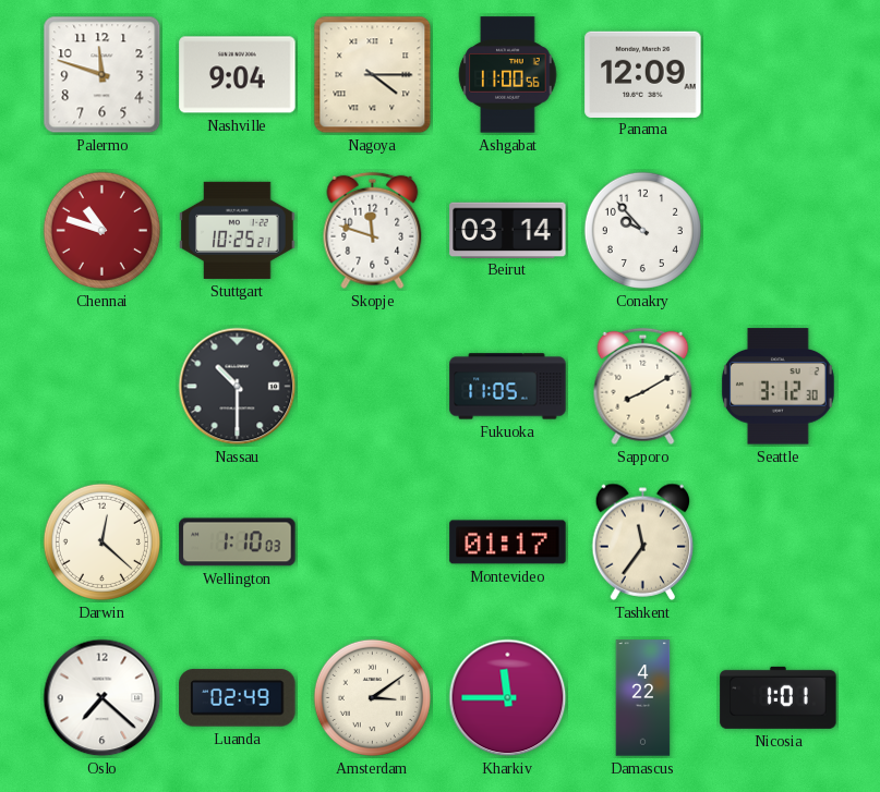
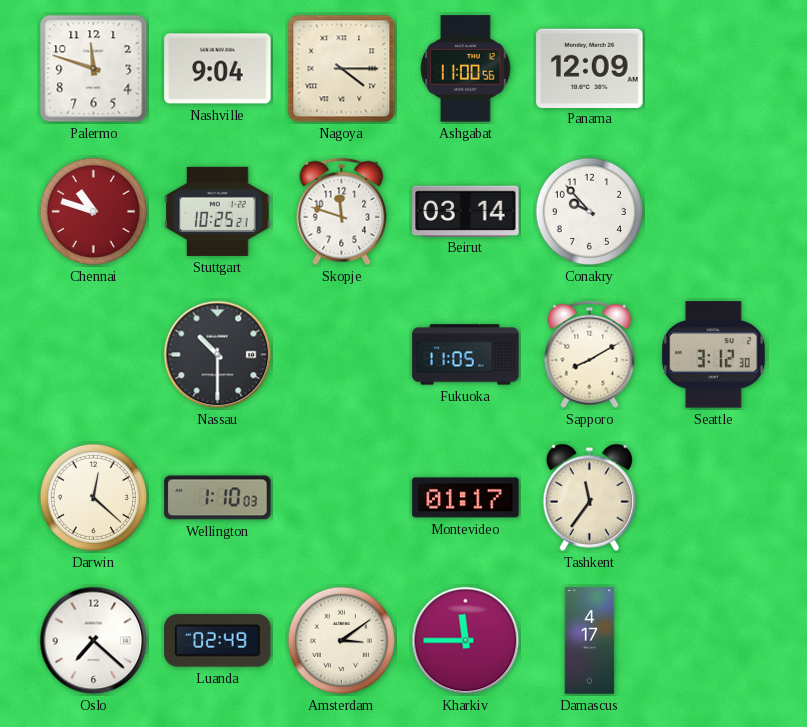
Damascus: 4:22 -> 4:17 (590, 641)
Nicosia: 1:01 -> none (779, 697)
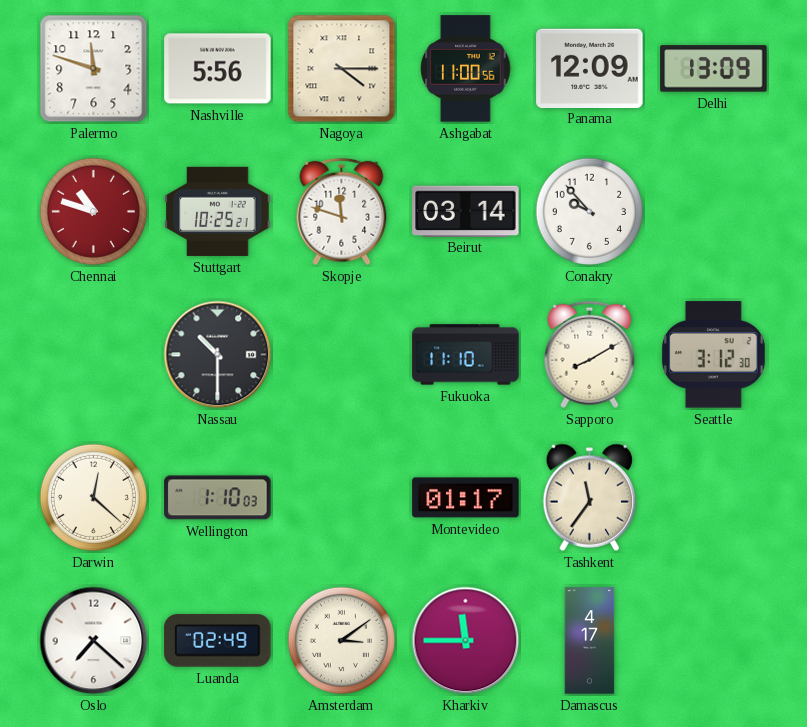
Nashville: 9:04 -> 5:56 (218, 69)
Delhi: none -> 13:09 (714, 69)
Fukuoka: 11:05 -> 11:10 (466, 355)
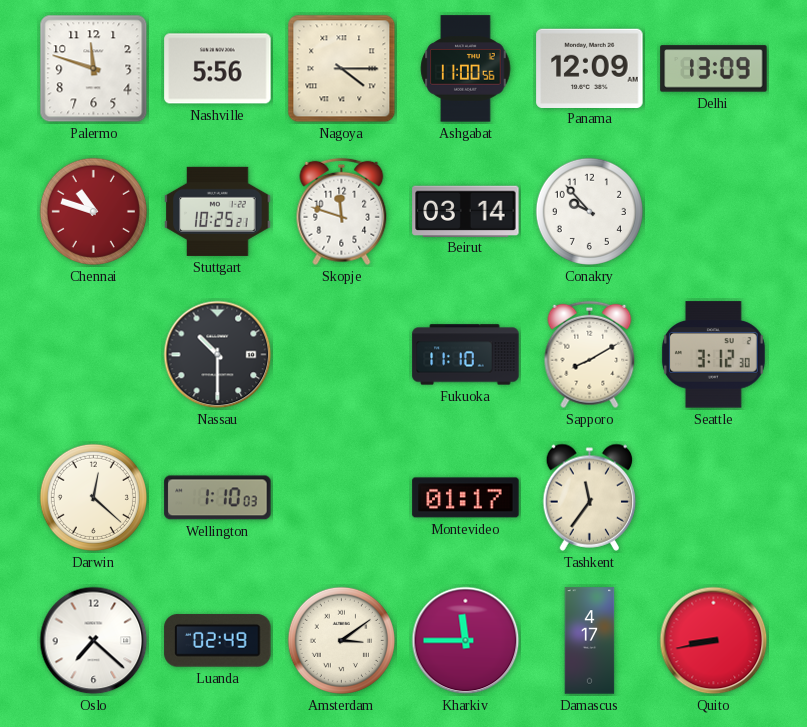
Quito: none -> 8:43 (714, 641)
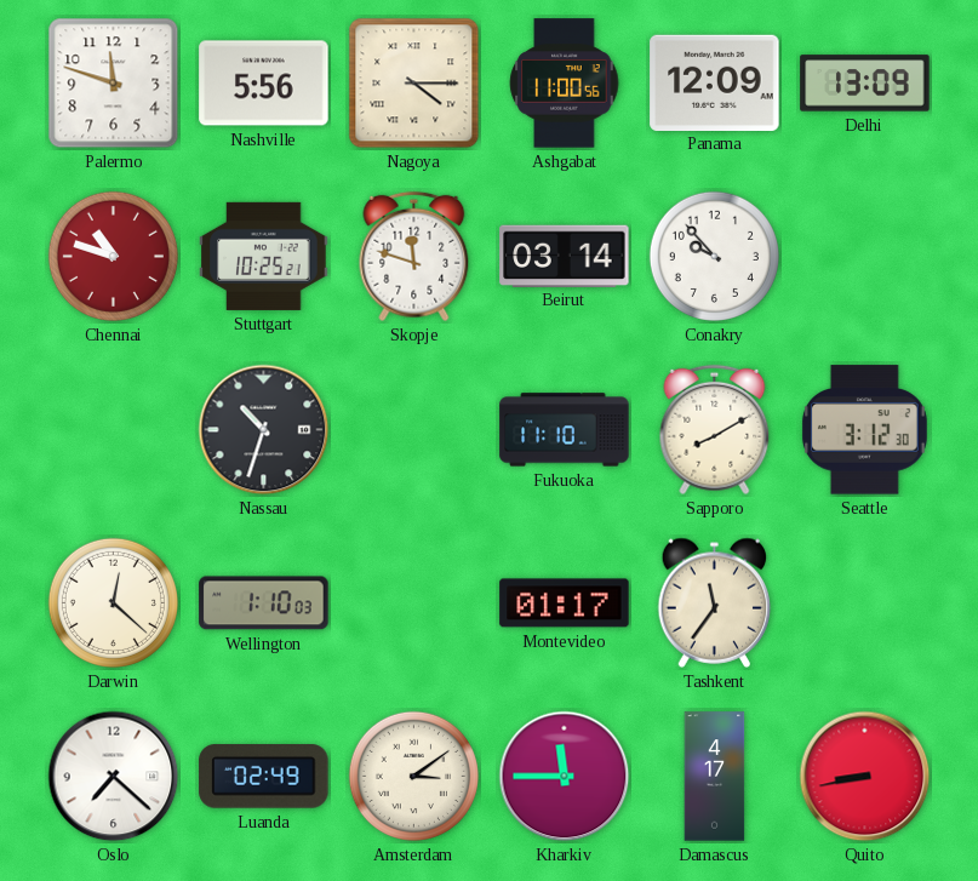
Nassau: 10:30 -> 10:33 (264, 430)
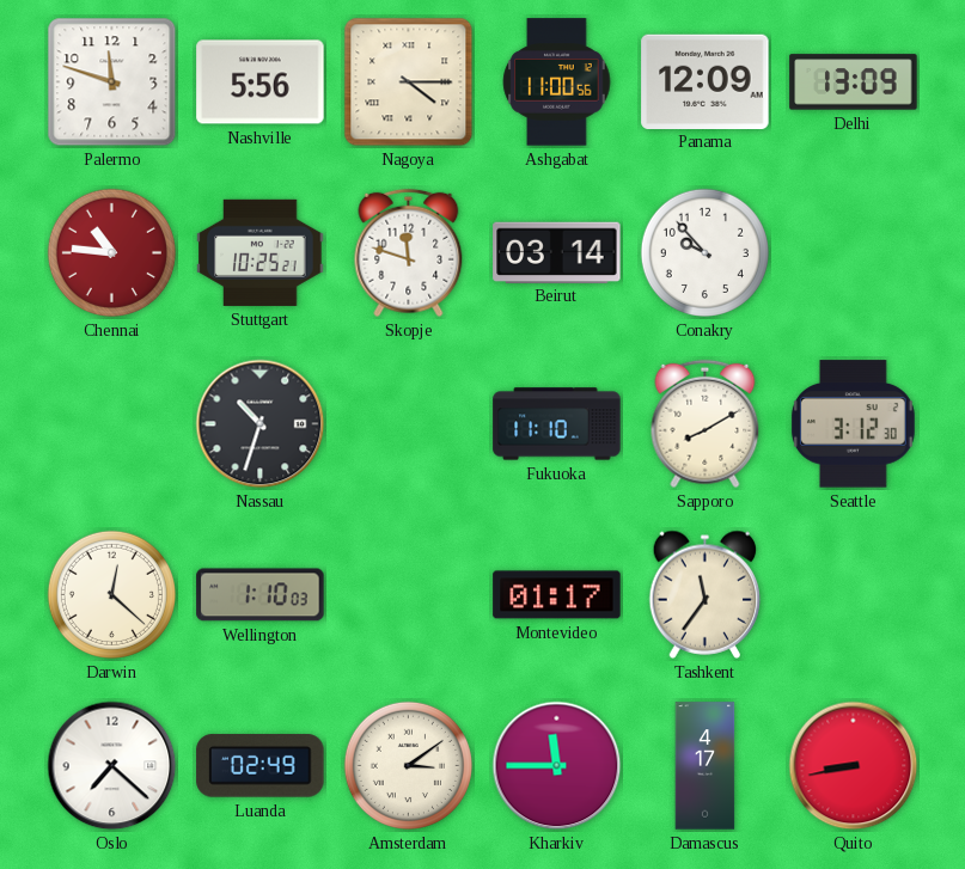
Chennai: 10:48 -> 10:46 (111, 252)
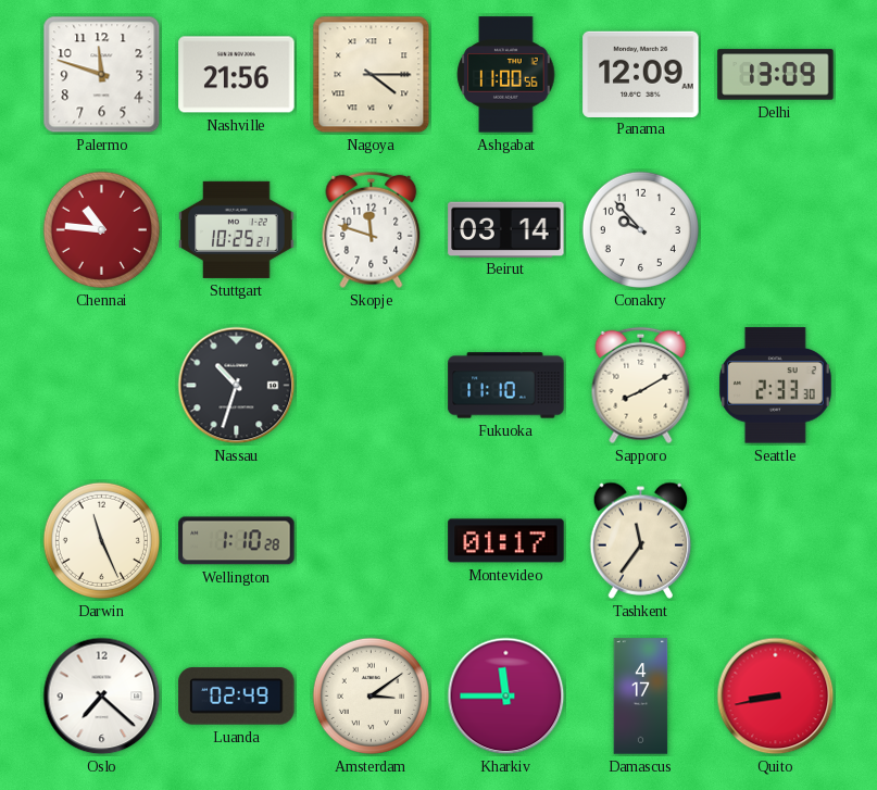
Nashville: 5:56 -> 21:56 (237, 75)
Seattle: 3:12 -> 2:33 (775, 386)
Darwin: 12:22 -> 11:26 (101, 540)
Wellington: 1:10:03 -> 1:10:28 (237, 541)
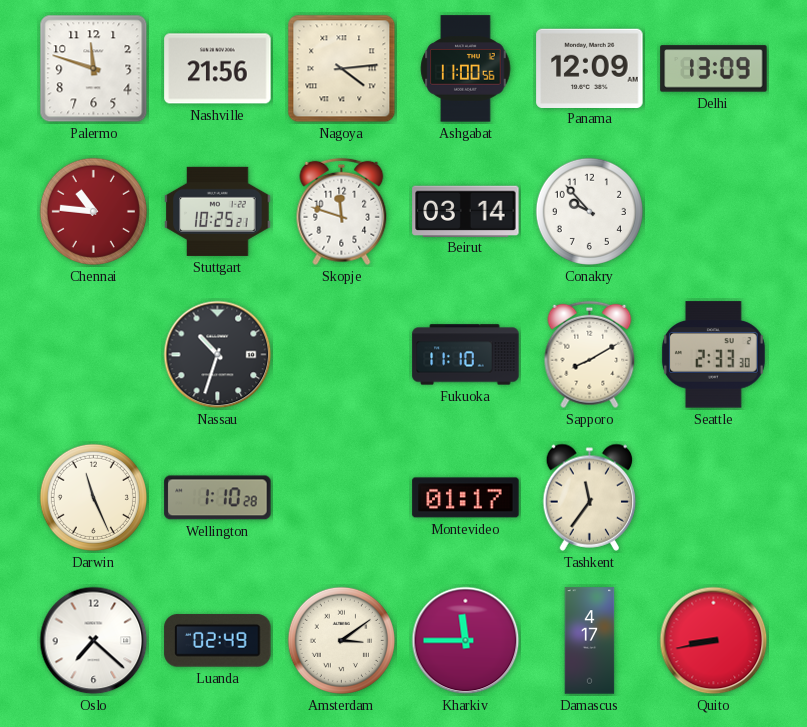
Nagoya: 4:15 -> 4:14 (342, 69)
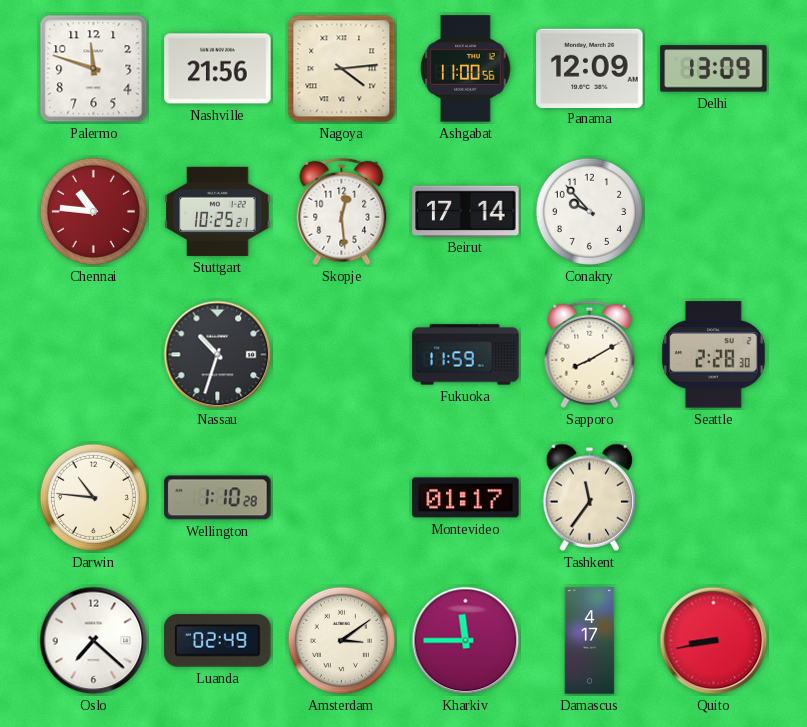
Skopje: 11:48 -> 12:29 (342, 212)
Beirut: 03:14 -> 17:14 (466, 211)
Fukuoka: 11:10 -> 11:59 (466, 355)
Seattle: 2:33 -> 2:28 (713, 355)
Darwin: 11:26 -> 10:46 (93, 497)
